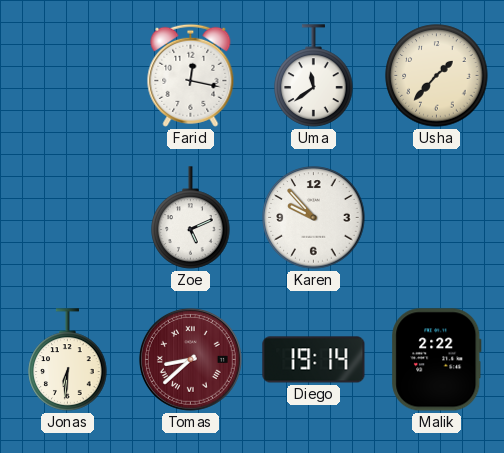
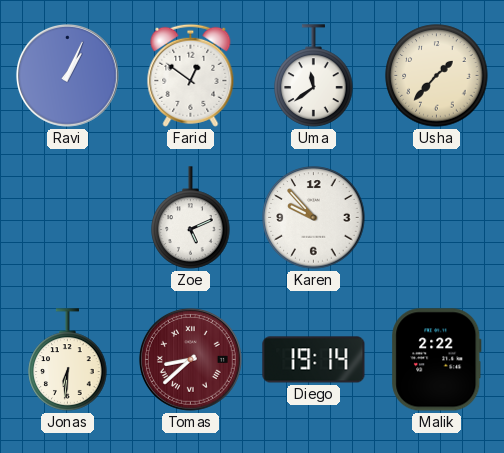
Ravi: none -> 1:04 (67, 75)
Farid: 12:17 -> 12:51 (191, 75)
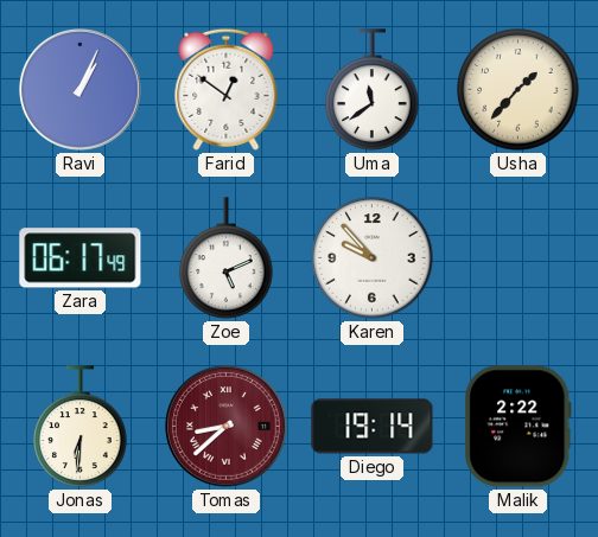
Zara: none -> 06:17 (81, 258)
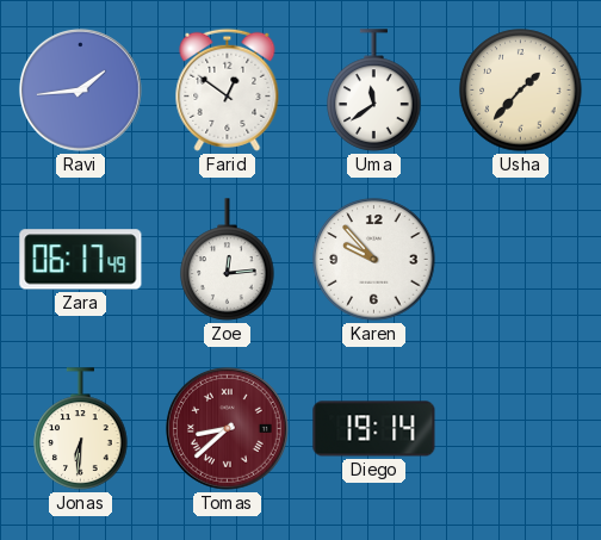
Ravi: 1:04 -> 1:44 (80, 89)
Zoe: 5:11 -> 12:14 (228, 260)
Malik: 2:22 -> none (519, 427)
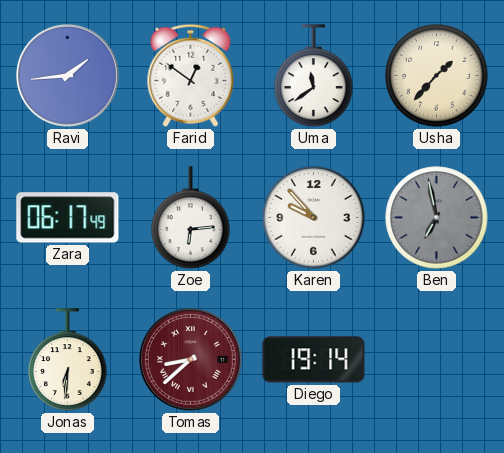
Zoe: 12:14 -> 6:14 (191, 218)
Ben: none -> 6:58 (437, 218)
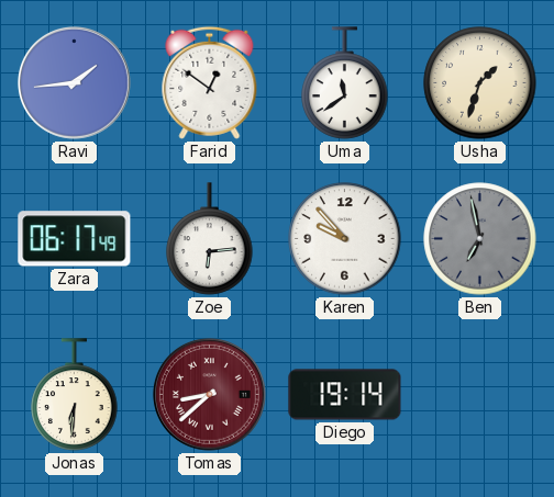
Usha: 1:37 -> 1:33 (480, 83)
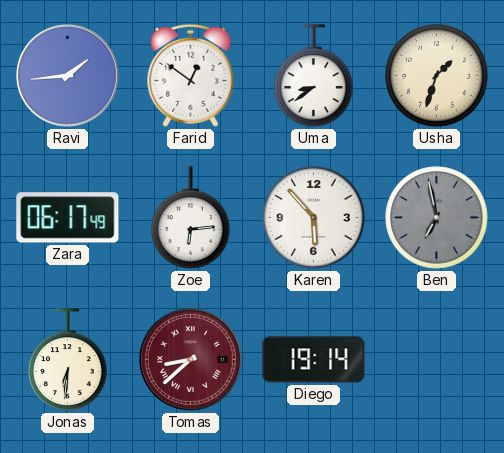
Uma: 11:39 -> 8:39 (314, 76)
Karen: 9:53 -> 5:53 (314, 218)
